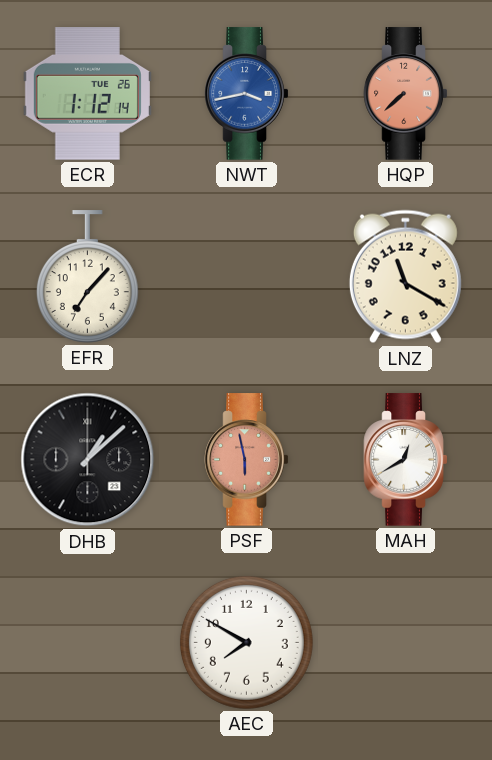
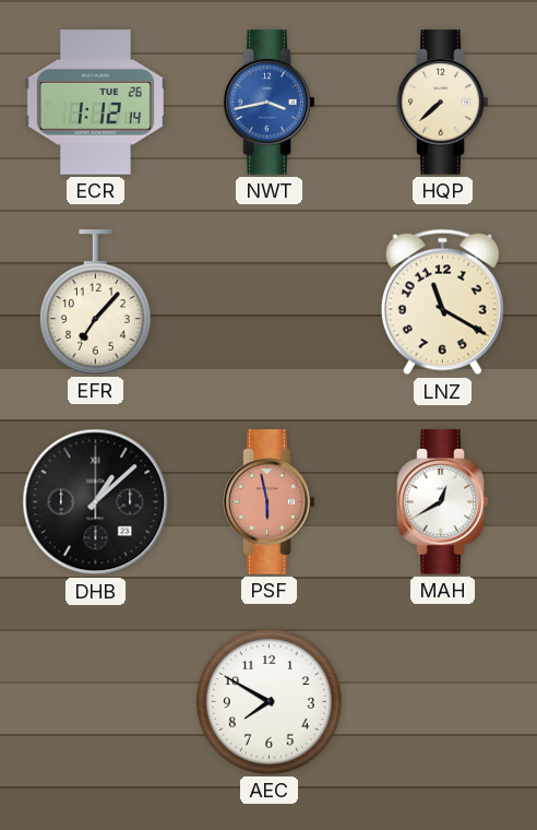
HQP dial: salmon -> cream (443, 103)
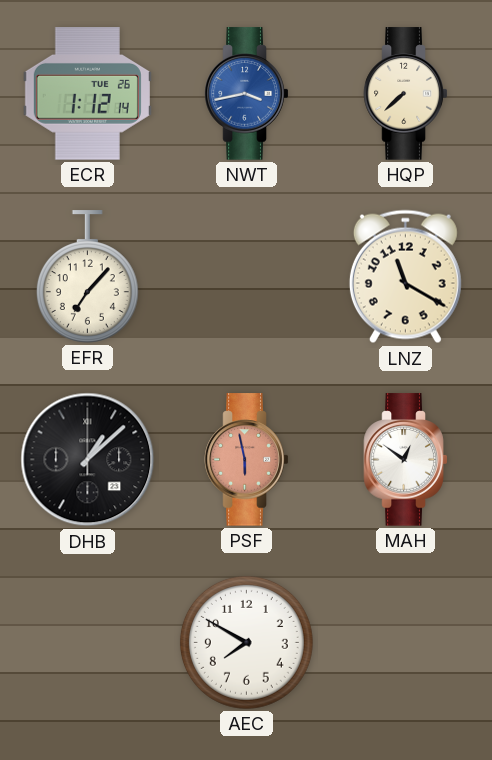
MAH: 12:40 -> 12:51 (406, 460)
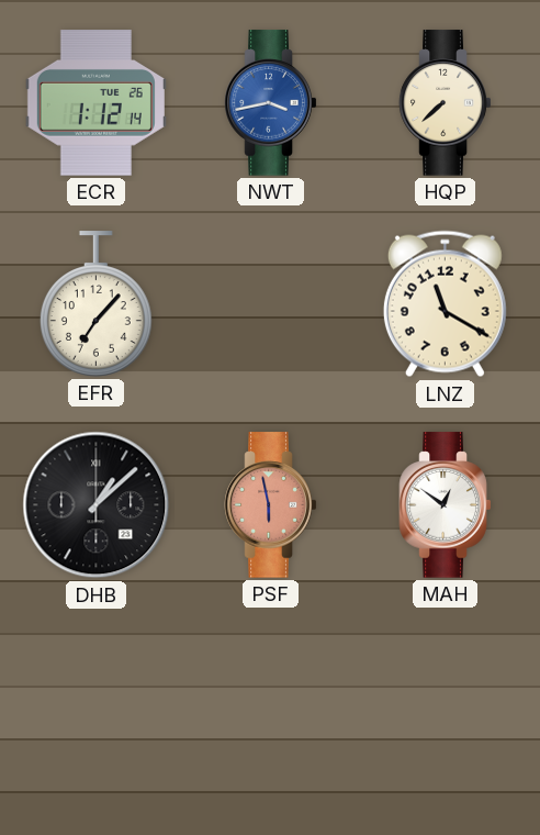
AEC: 7:50 -> none (246, 642)
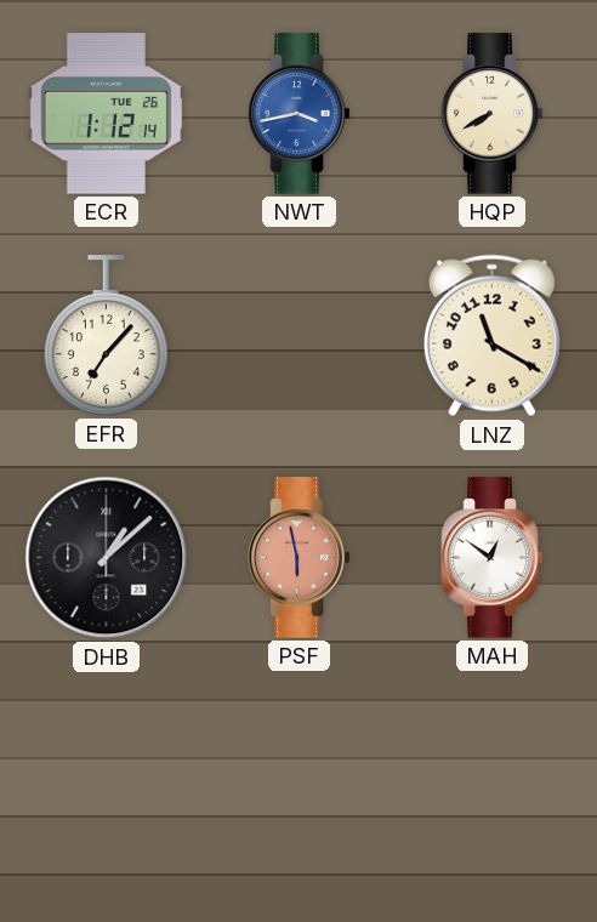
HQP: 7:38 -> 7:40 (493, 114)
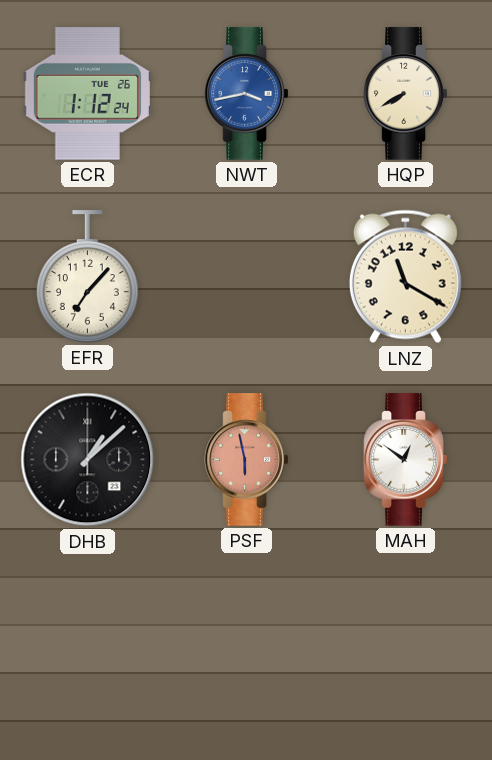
ECR: 1:12:14 -> 1:12:24 (87, 94)
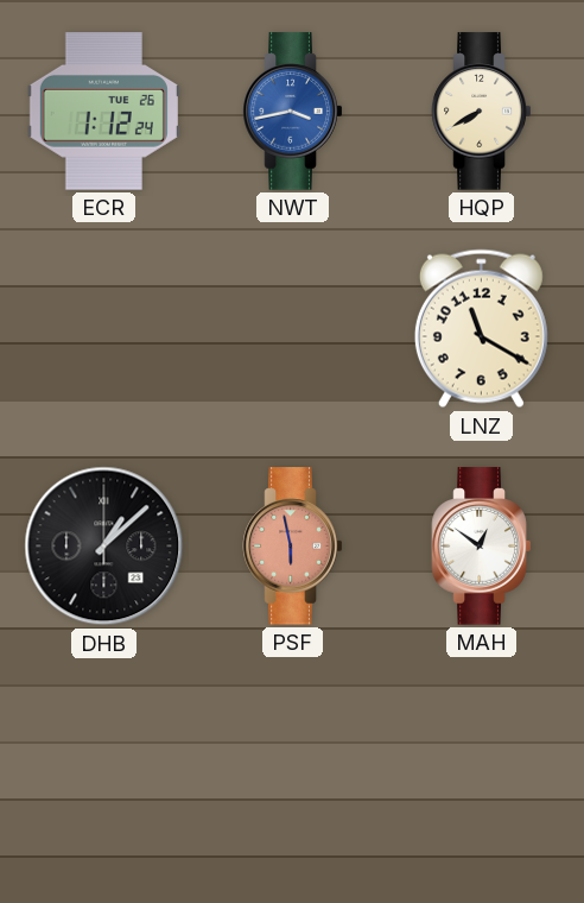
EFR: 7:07 -> none (87, 277)
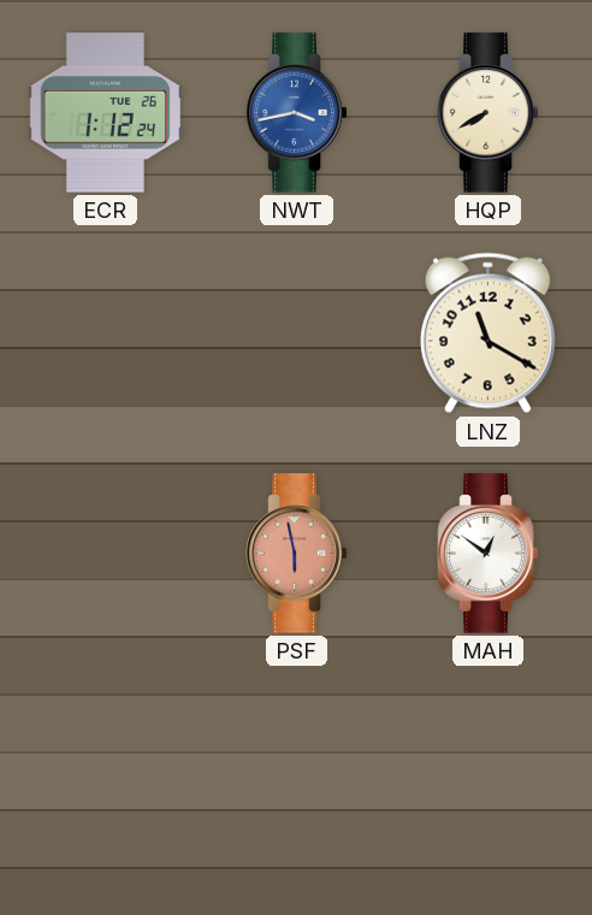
DHB: 1:08 -> none (104, 547)
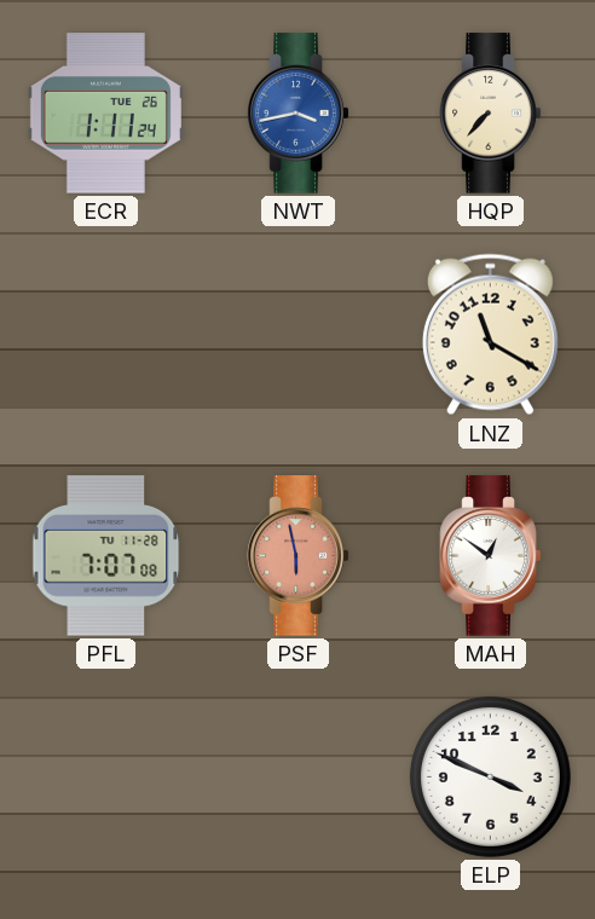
ECR: 1:12 -> 1:11 (105, 114)
HQP: 7:40 -> 7:37 (491, 114)
PFL: none -> 7:07 (106, 556)
ELP: none -> 3:49 (490, 776)
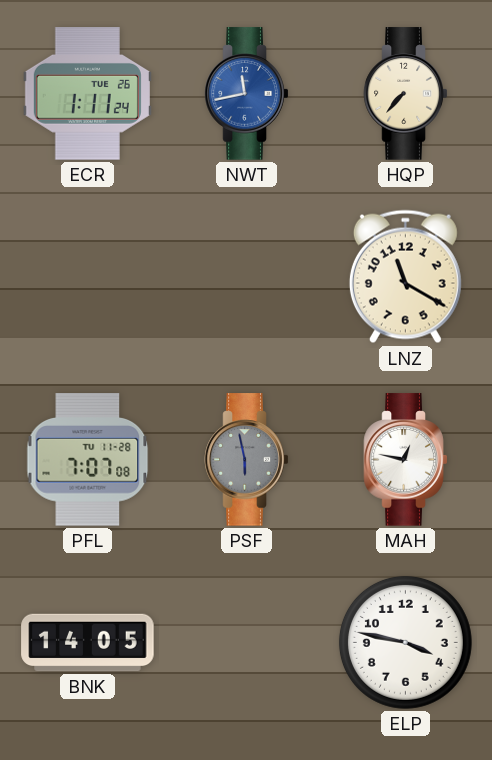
NWT: 3:43 -> 11:43 (247, 94)
PSF dial: salmon -> grey (247, 460)
MAH: 12:51 -> 12:47 (406, 460)
BNK: none -> 14:05 (88, 643)
ELP: 3:49 -> 3:47 (405, 642)
